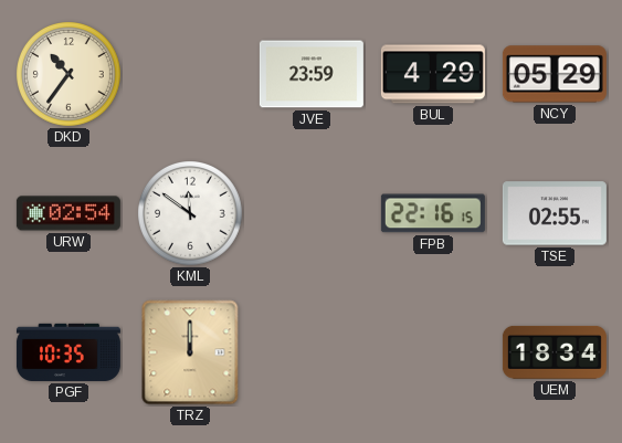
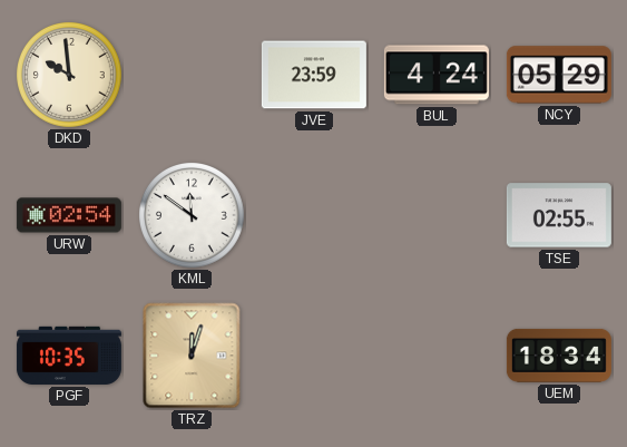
DKD: 10:36 -> 9:59 (70, 76)
BUL: 4:29 -> 4:24 (437, 75)
FPB: 22:16 -> none (433, 213)
TRZ: 12:00 -> 12:03 (192, 356)
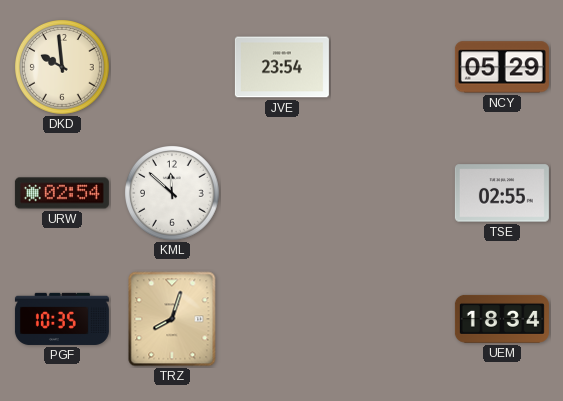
JVE: 23:59 -> 23:54 (282, 67)
BUL: 4:24 -> none (437, 75)
KML: 11:51 -> 11:52 (173, 194)
TRZ: 12:03 -> 8:03 (172, 319)
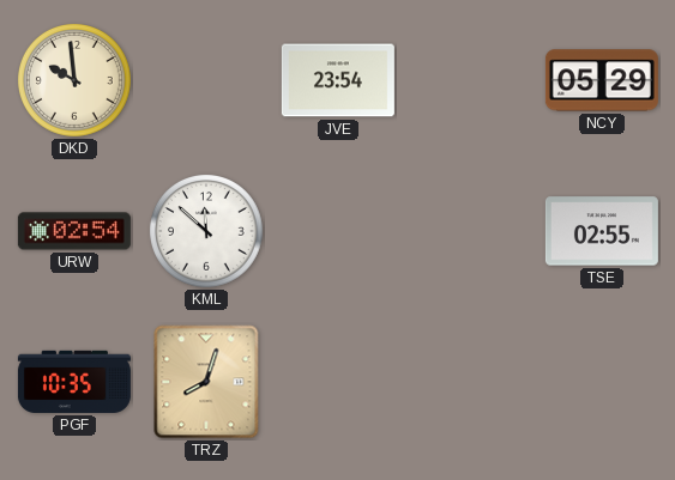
UEM: 18:34 -> none (502, 319)
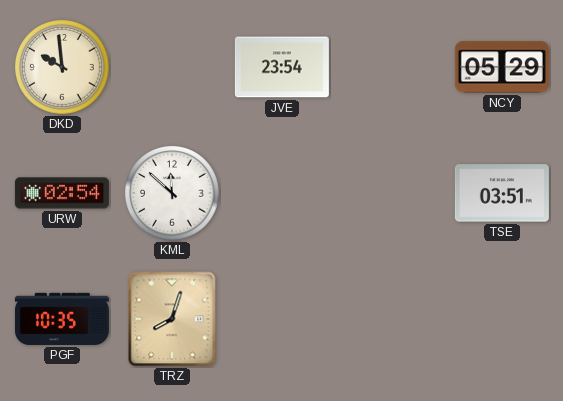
TSE: 02:55 -> 03:51 (502, 193)
